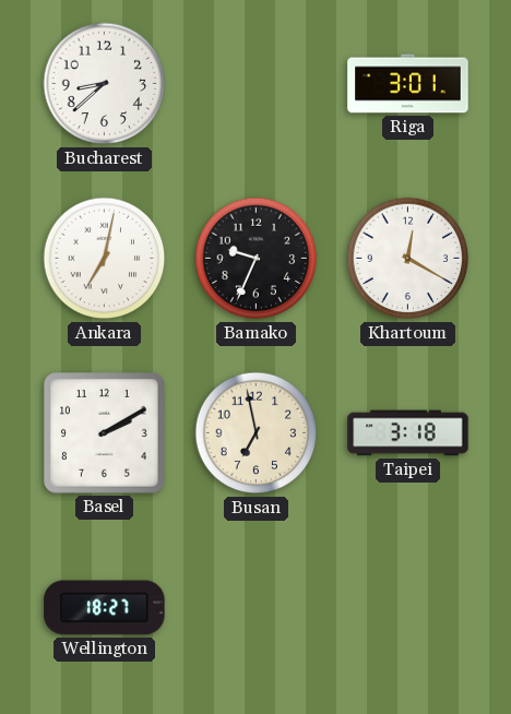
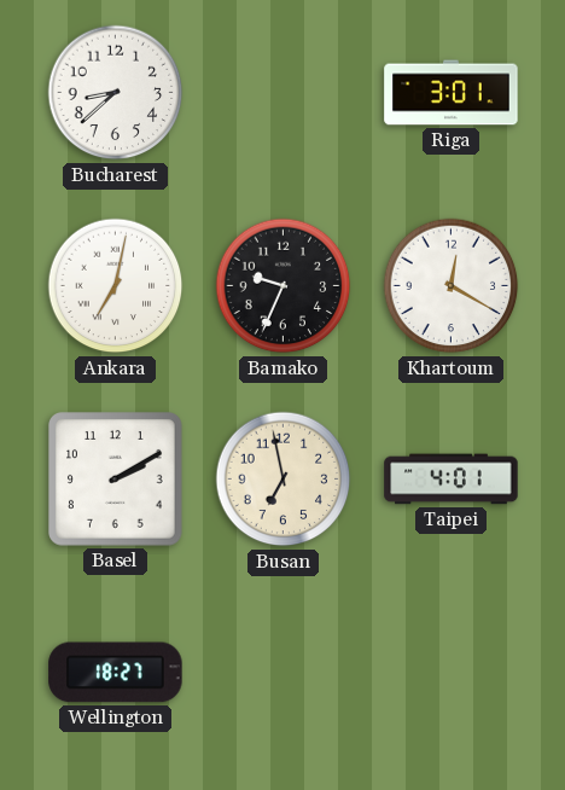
Taipei: 3:18 -> 4:01 (452, 480)
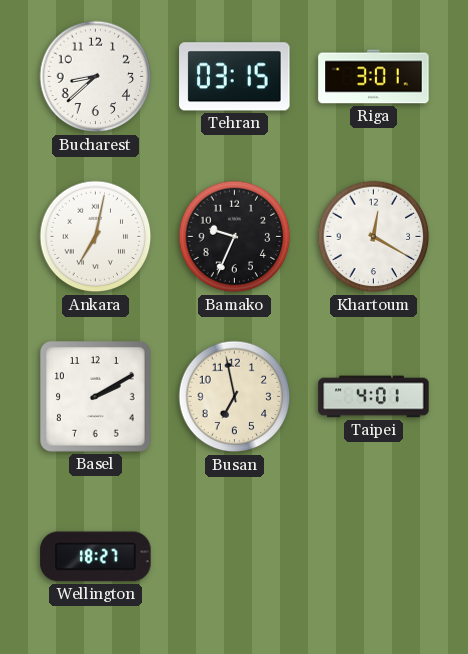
Tehran: none -> 03:15 (235, 77)
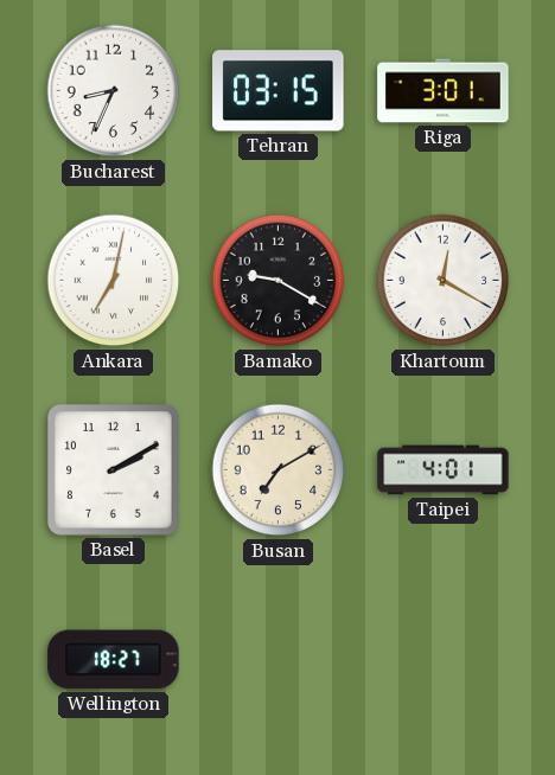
Bucharest: 8:38 -> 8:34 (114, 91)
Bamako: 9:34 -> 9:20 (279, 281)
Busan: 6:58 -> 7:10 (279, 470)
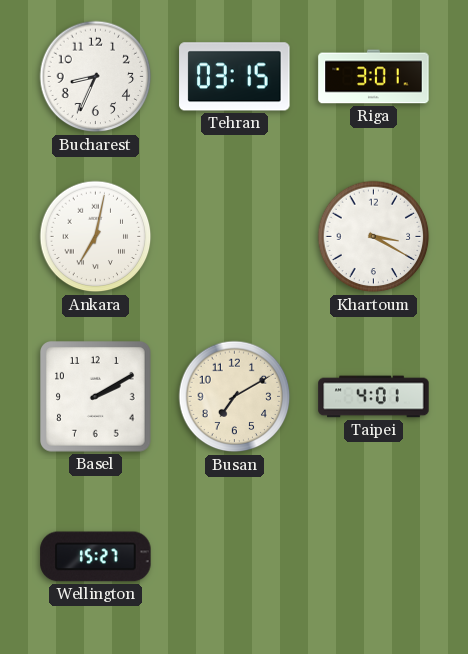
Bamako: 9:20 -> none (279, 281)
Khartoum: 12:20 -> 3:20 (374, 237)
Wellington: 18:27 -> 15:27 (96, 557)
